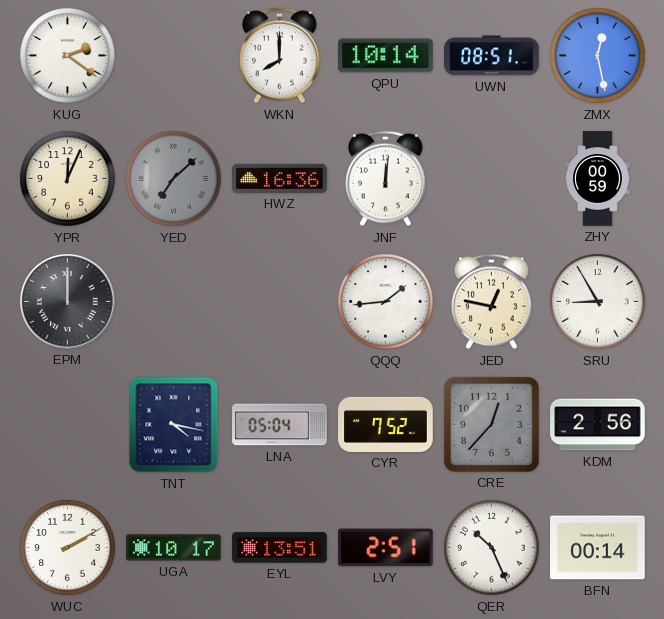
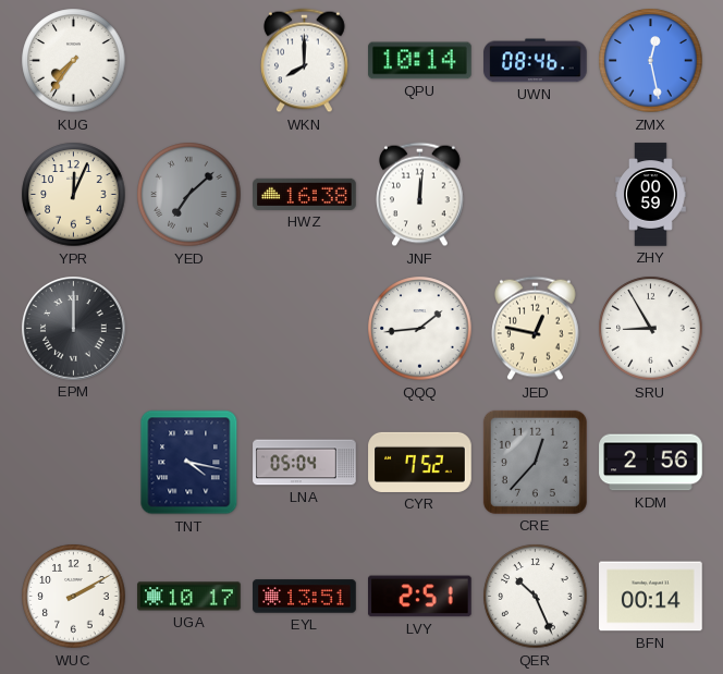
KUG: 2:21 -> 7:36 (74, 61)
UWN: 08:51 -> 08:46 (536, 61)
HWZ: 16:36 -> 16:38 (305, 194)
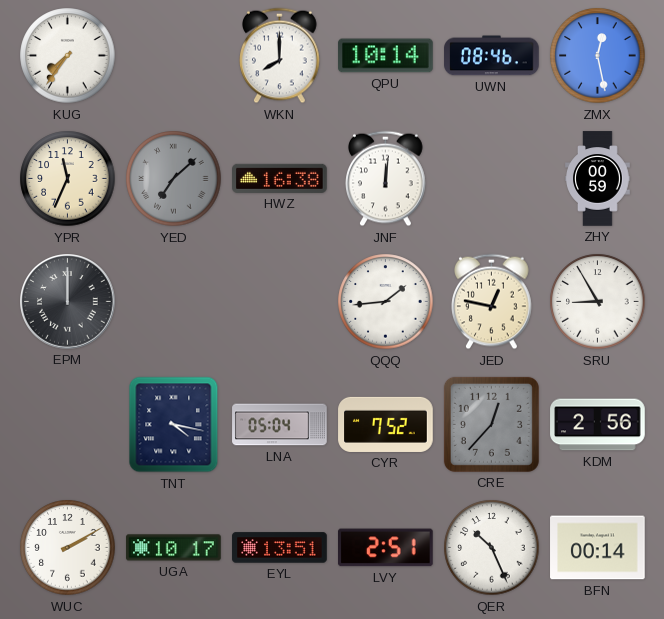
YPR: 12:04 -> 11:34 (68, 179)
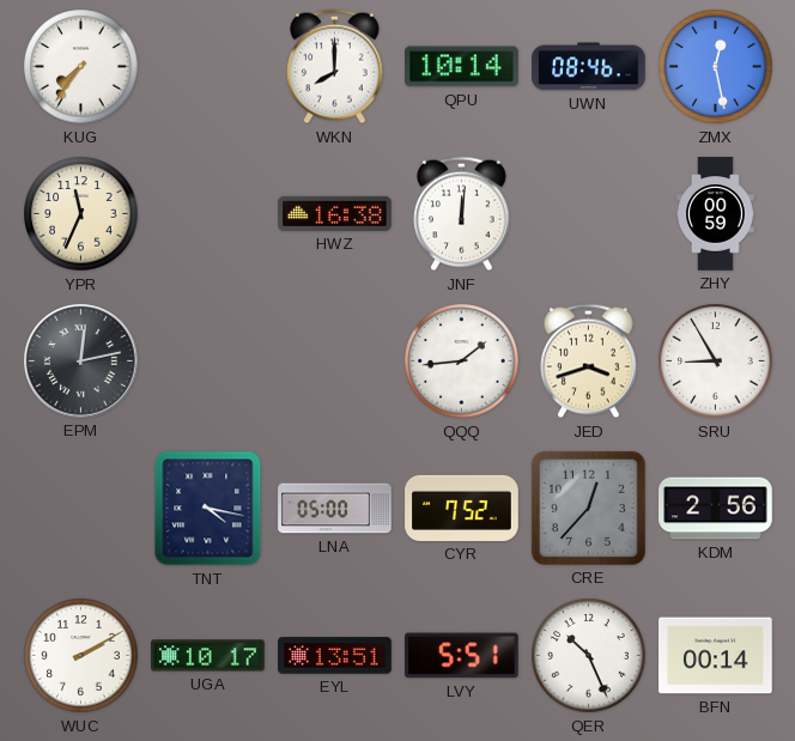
YED: 7:08 -> none (174, 179)
EPM: 12:00 -> 12:13 (81, 362)
JED: 12:47 -> 3:42 (589, 362)
LNA: 05:04 -> 05:00 (335, 509)
LVY: 2:51 -> 5:51 (462, 656)
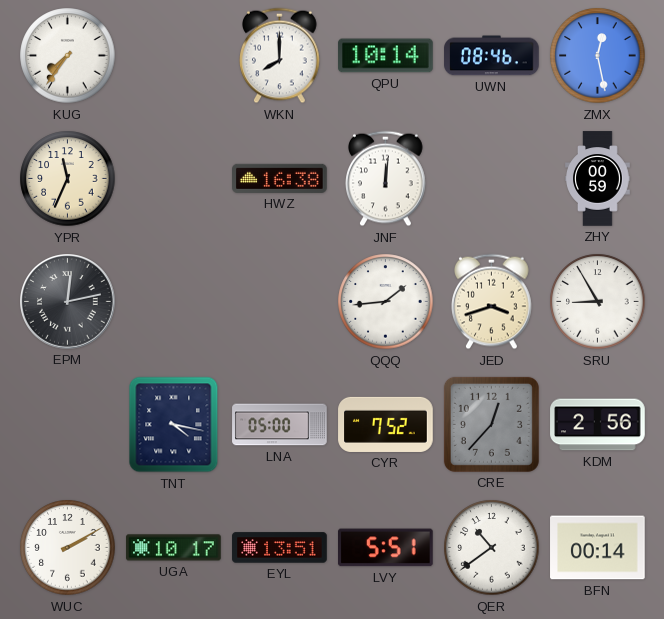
QER: 10:26 -> 10:39 (492, 548)
